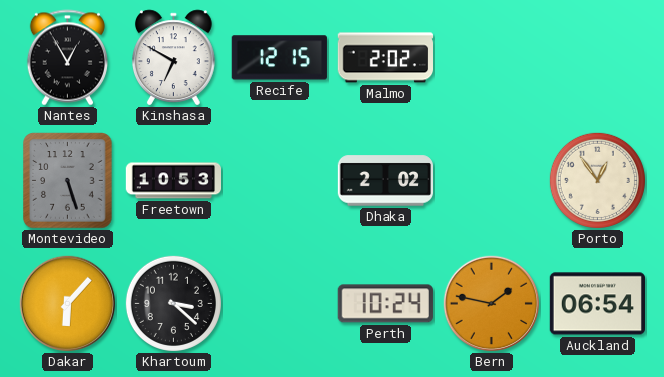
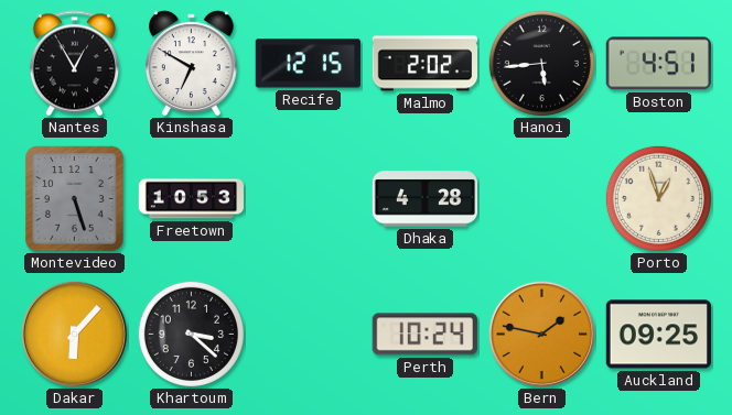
Hanoi: none -> 5:44 (541, 63)
Boston: none -> 4:51 (658, 64)
Dhaka: 2:02 -> 4:28 (424, 199)
Porto: 12:54 -> 12:57 (658, 198)
Auckland: 06:54 -> 09:25 (658, 335)
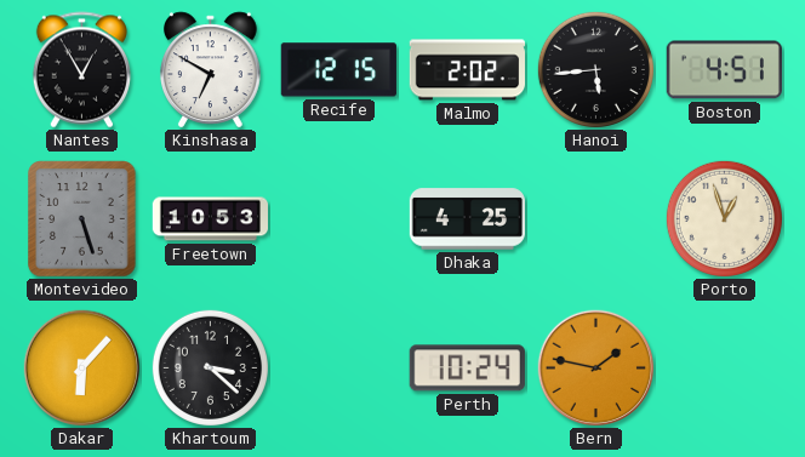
Dhaka: 4:28 -> 4:25 (467, 219)
Auckland: 09:25 -> none (658, 335)
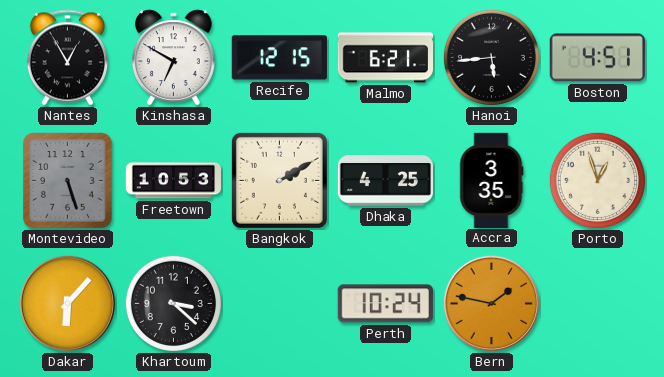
Malmo: 2:02 -> 6:21 (385, 58)
Bangkok: none -> 2:10 (279, 180)
Accra: none -> 3:35 (492, 180)
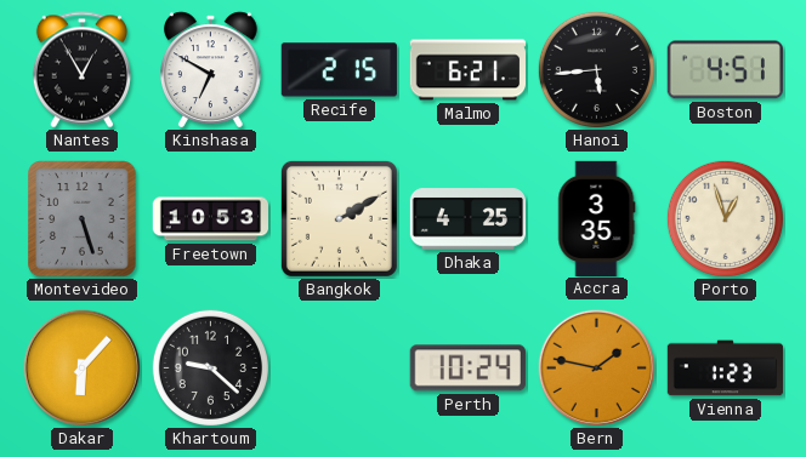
Recife: 12:15 -> 2:15 (339, 70)
Khartoum: 3:22 -> 9:22 (210, 367)
Vienna: none -> 1:23 (726, 369)
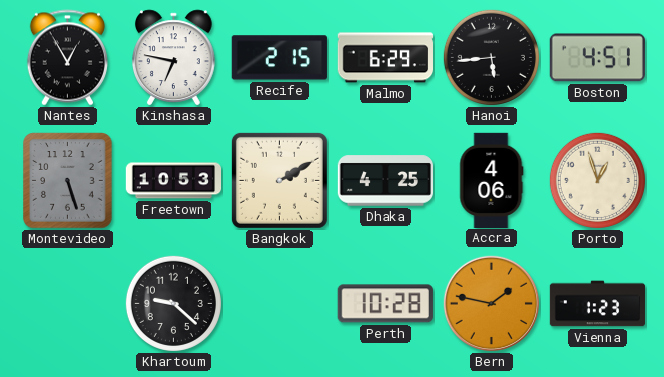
Kinshasa: 6:50 -> 6:47 (174, 58)
Malmo: 6:21 -> 6:29 (385, 58)
Accra: 3:35 -> 4:06 (492, 180)
Dakar: 6:07 -> none (83, 369)
Perth: 10:24 -> 10:28 (385, 304)
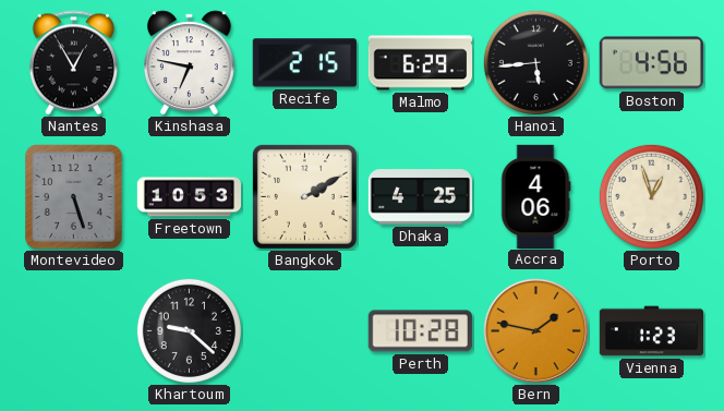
Boston: 4:51 -> 4:56 (651, 63)
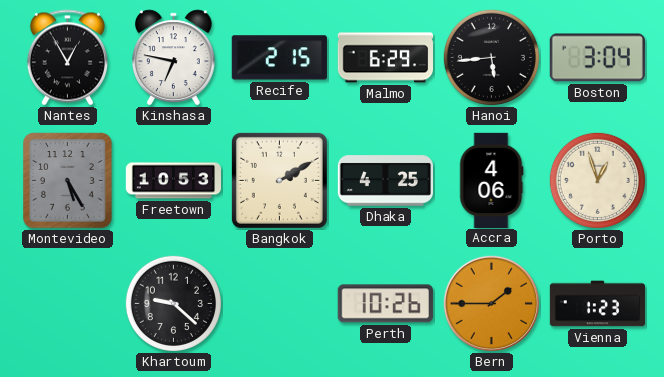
Boston: 4:56 -> 3:04 (597, 58)
Montevideo: 5:27 -> 5:25 (68, 181)
Perth: 10:28 -> 10:26 (385, 304)
Bern: 1:47 -> 1:45 (492, 304)
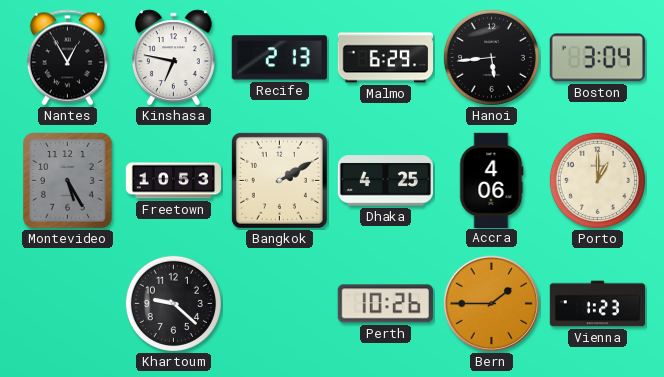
Recife: 2:15 -> 2:13 (279, 58)
Porto: 12:57 -> 1:00 (597, 180)
